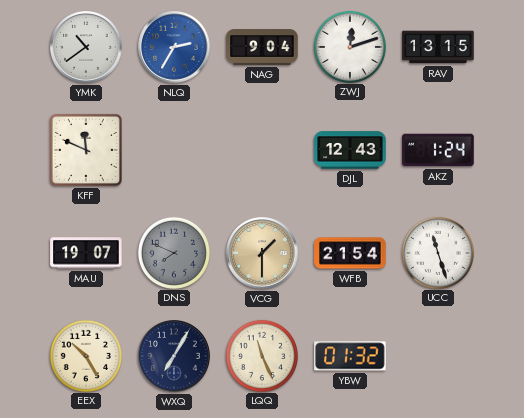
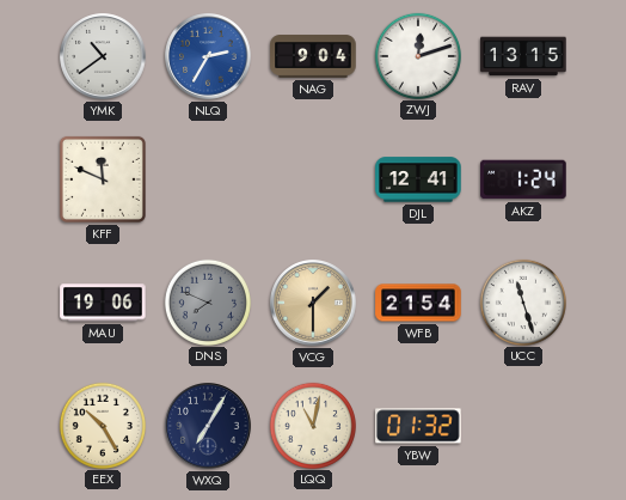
DJL: 12:43 -> 12:41 (418, 179)
MAU: 19:07 -> 19:06 (103, 303)
LQQ: 11:26 -> 11:02 (312, 425)
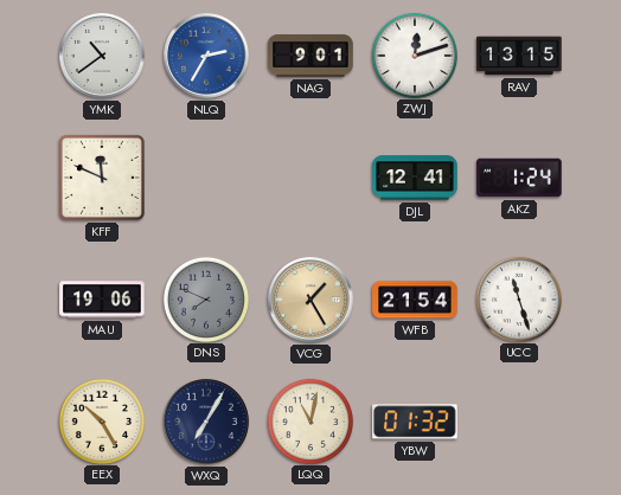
NAG: 9:04 -> 9:01 (310, 56)
VCG: 1:30 -> 1:25 (310, 300)
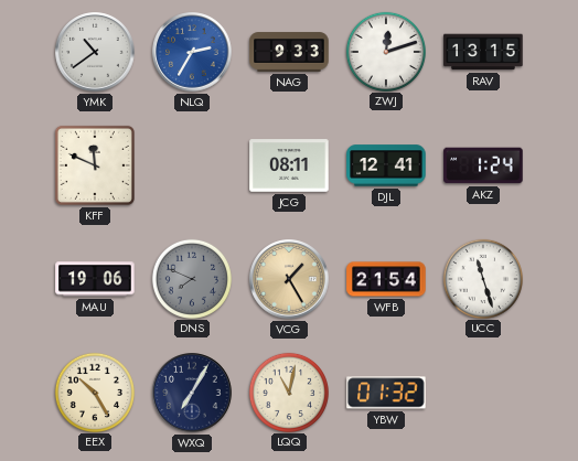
NAG: 9:01 -> 9:33 (289, 52)
JCG: none -> 08:11 (289, 165)
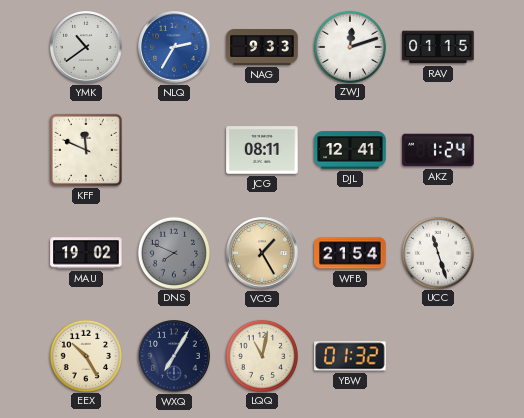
RAV: 13:15 -> 01:15 (438, 47)
MAU: 19:06 -> 19:02 (86, 253)
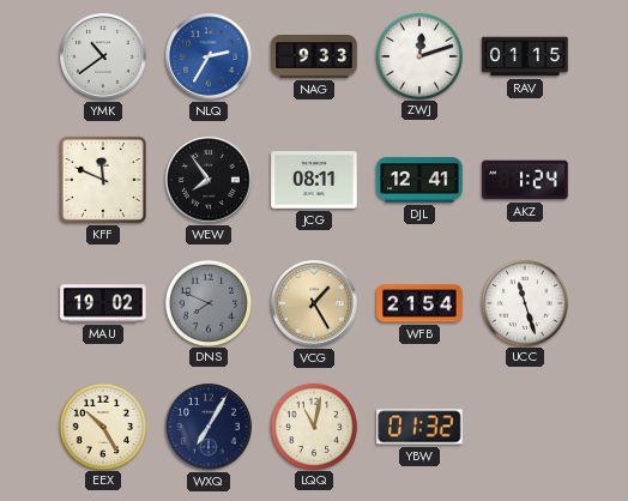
WEW: none -> 7:54 (209, 180)
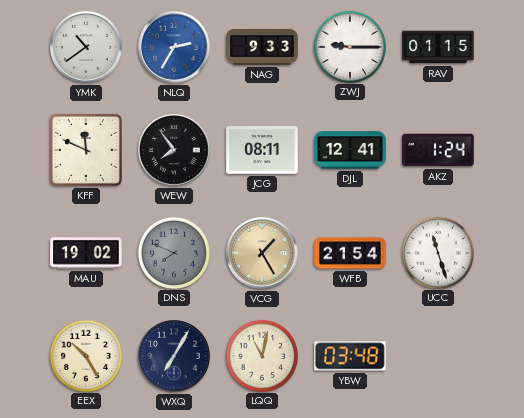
ZWJ: 12:12 -> 9:15 (349, 46)
YBW: 01:32 -> 03:48 (350, 356)
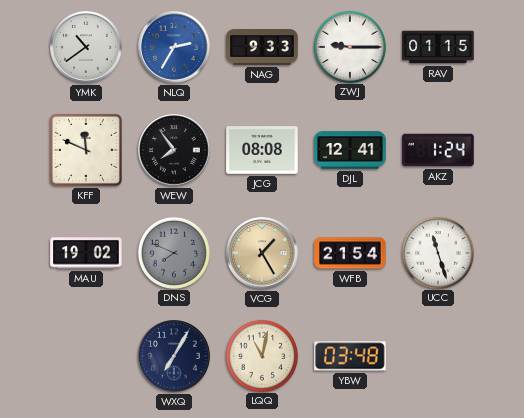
JCG: 08:11 -> 08:08 (262, 150)
EEX: 10:25 -> none (85, 355)
